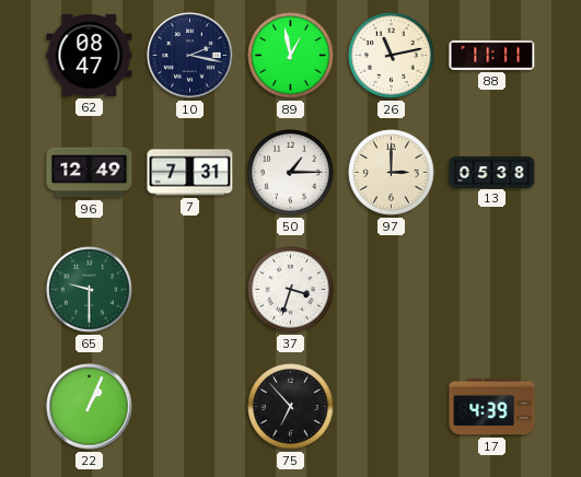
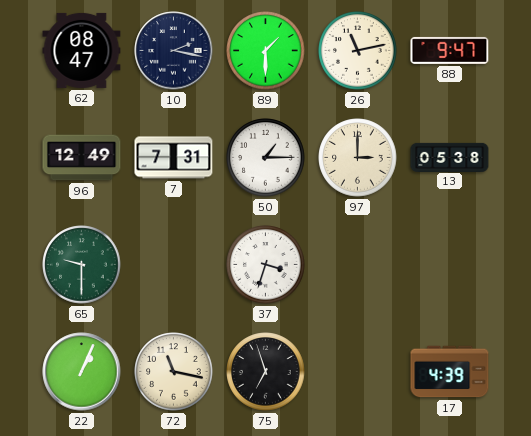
89: 12:58 -> 1:30 (266, 51)
88: 11:11 -> 9:47 (450, 50)
72: none -> 11:17 (174, 372)
75: 6:53 -> 6:57 (266, 372)
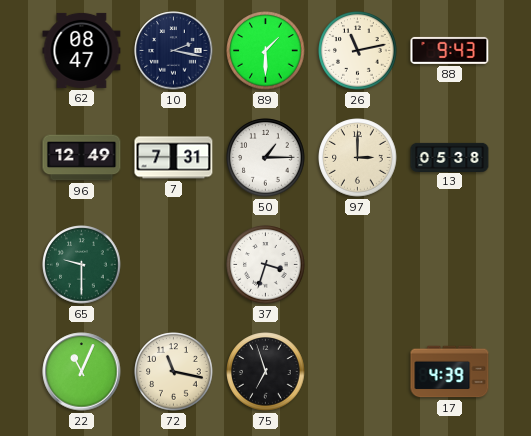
88: 9:47 -> 9:43 (450, 50)
22: 1:04 -> 11:04 (82, 372)
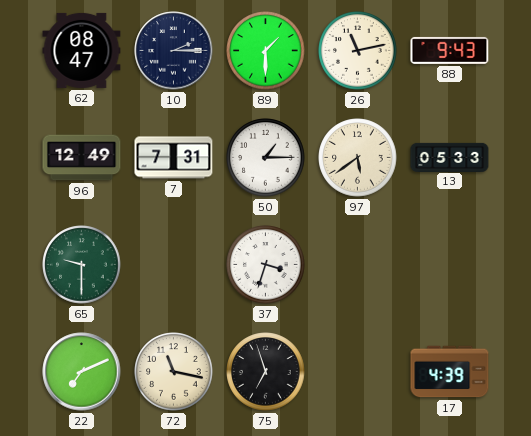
10: 2:17 -> 2:15 (174, 51)
97: 3:00 -> 5:39 (358, 158)
13: 05:38 -> 05:33 (450, 157)
22: 11:04 -> 7:11 (82, 372)
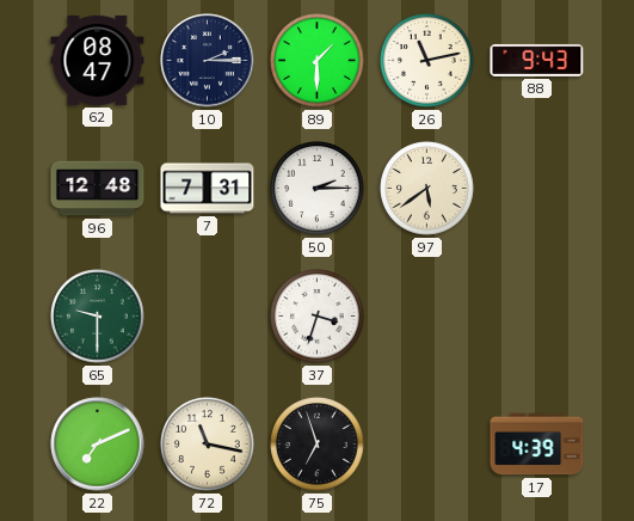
96: 12:49 -> 12:48 (98, 189)
50: 1:15 -> 2:15 (318, 189)
13: 05:33 -> none (450, 157)
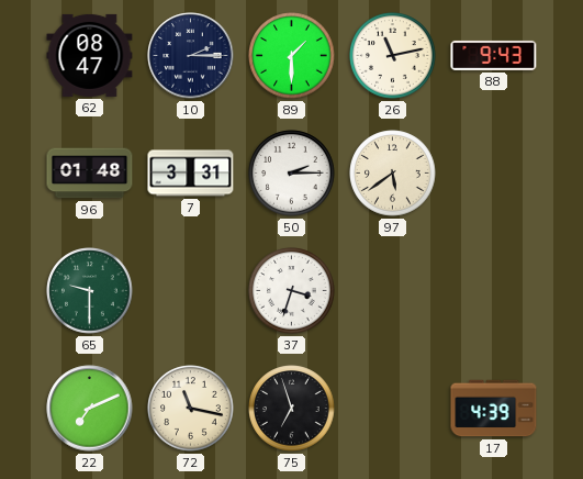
96: 12:48 -> 01:48 (90, 174)
7: 7:31 -> 3:31 (191, 174)
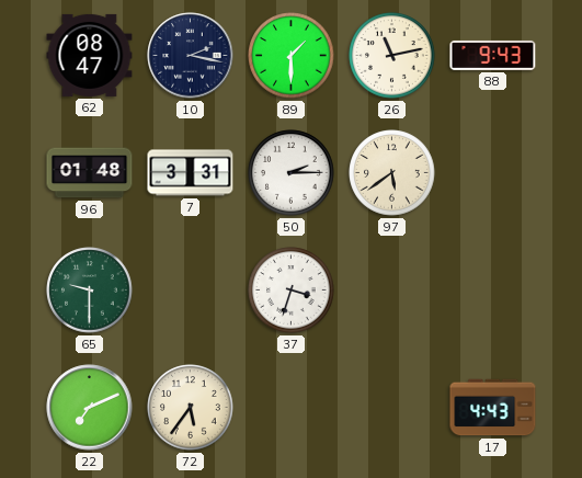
10: 2:15 -> 2:17 (191, 56)
72: 11:17 -> 5:36 (191, 408)
75: 6:57 -> none (292, 409)
17: 4:39 -> 4:43 (493, 408)
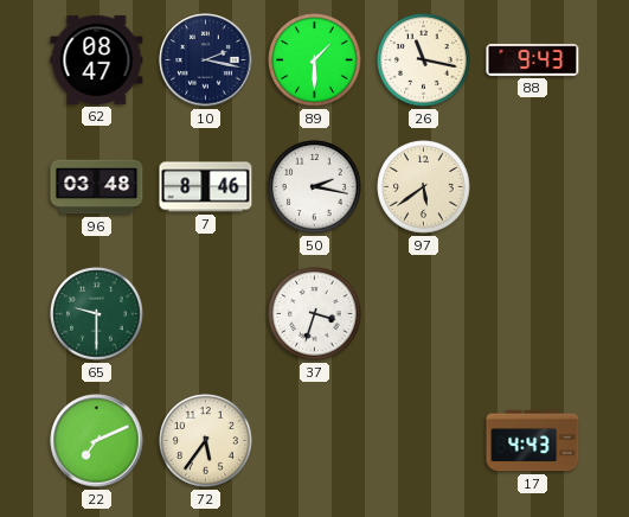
26: 11:13 -> 11:17 (424, 60)
96: 01:48 -> 03:48 (97, 187)
7: 3:31 -> 8:46 (206, 187)
50: 2:15 -> 2:17 (315, 187)
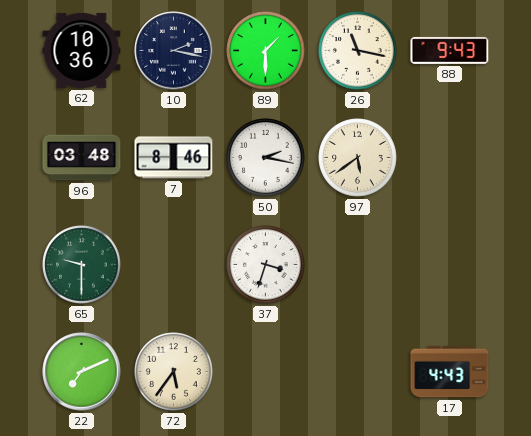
62: 08:47 -> 10:36 (82, 50)
